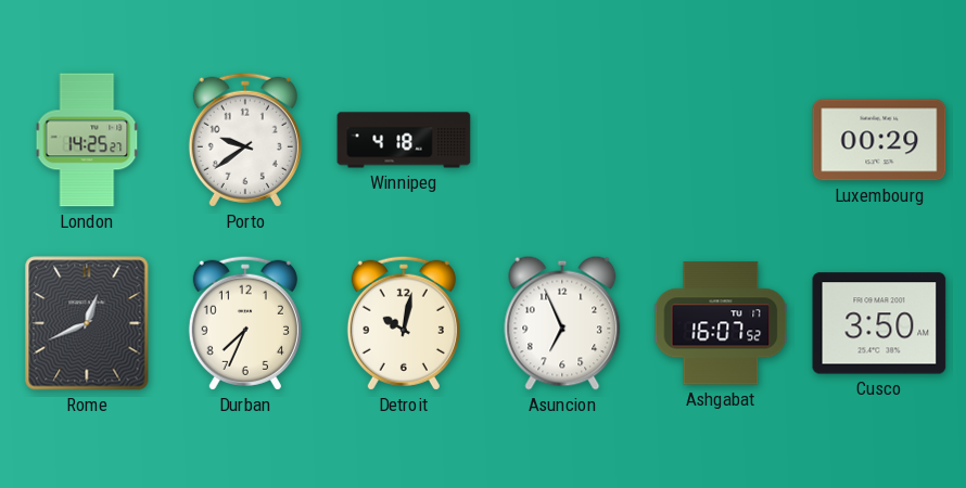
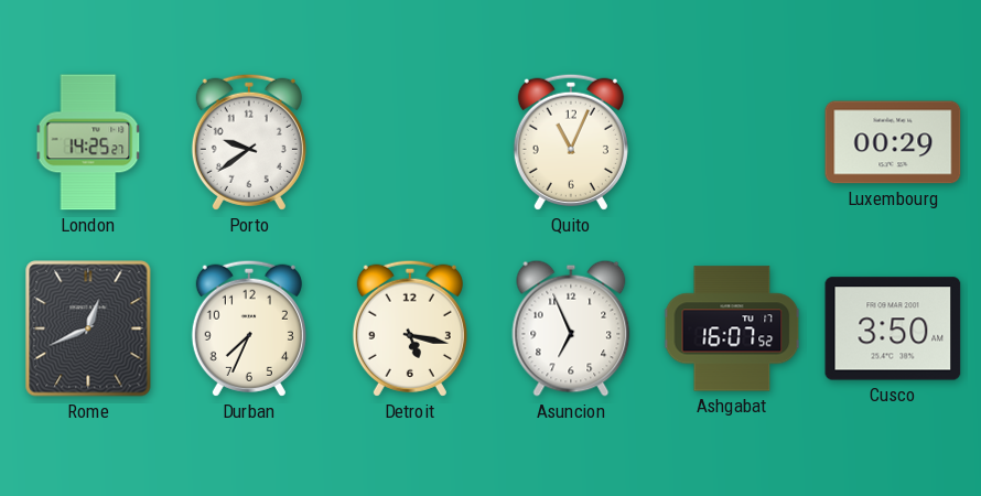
Winnipeg: 4:18 -> none (404, 140)
Quito: none -> 11:04 (571, 142)
Detroit: 10:02 -> 5:17 (410, 328)
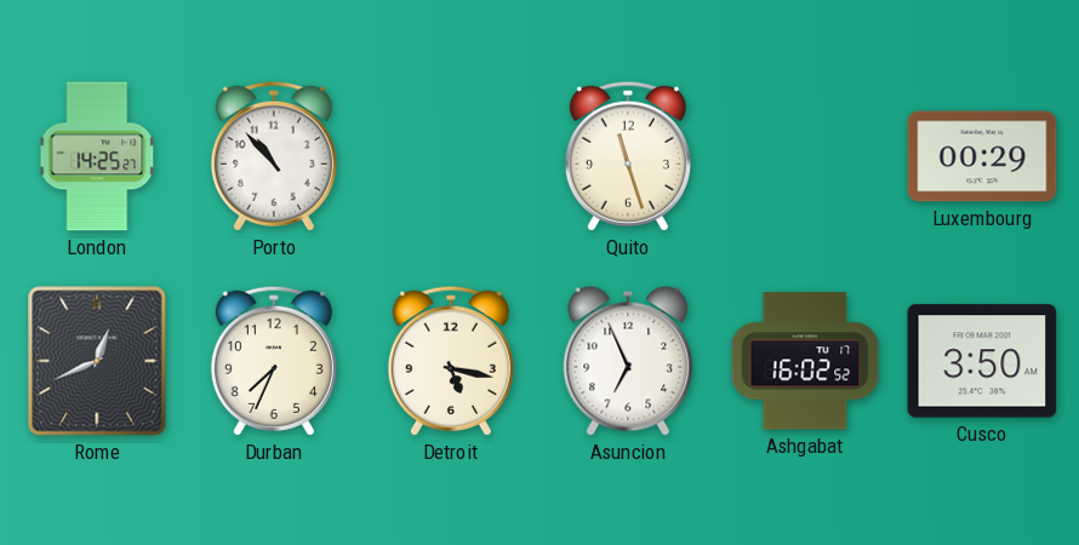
Porto: 9:39 -> 10:53 (274, 156)
Quito: 11:04 -> 11:27 (628, 156)
Ashgabat: 16:07 -> 16:02 (805, 361)
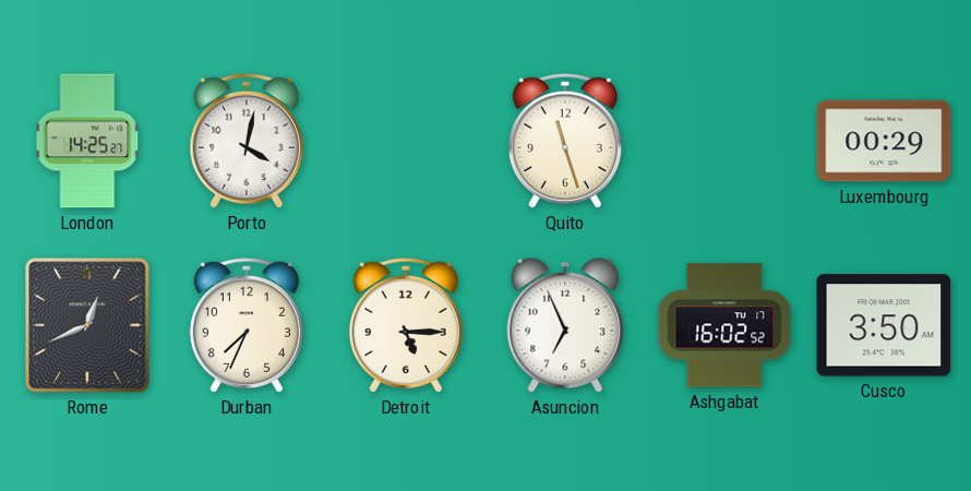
Porto: 10:53 -> 4:02 (247, 141)
Detroit: 5:17 -> 5:15 (406, 325)
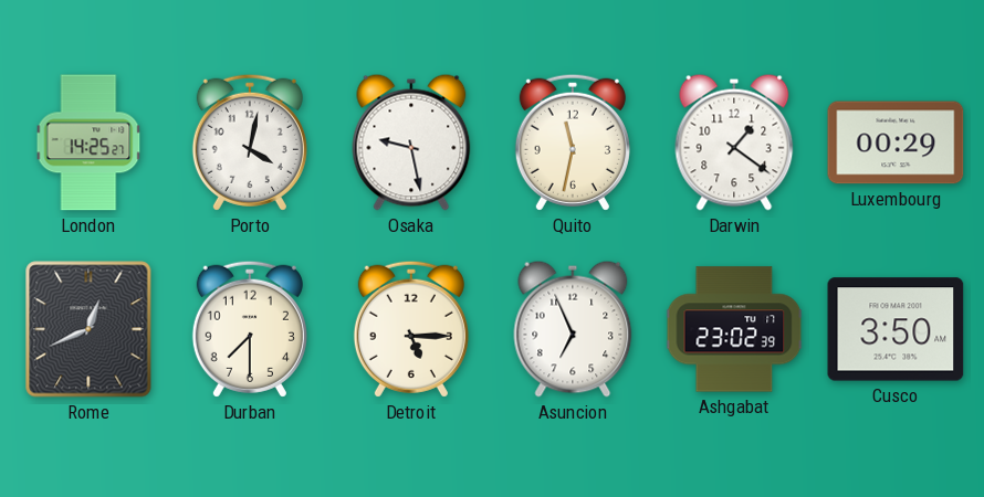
Osaka: none -> 9:28 (411, 142)
Quito: 11:27 -> 11:32 (573, 142)
Darwin: none -> 1:21 (734, 142)
Durban: 7:34 -> 7:30 (250, 329)
Ashgabat: 16:02 -> 23:02 (734, 329)
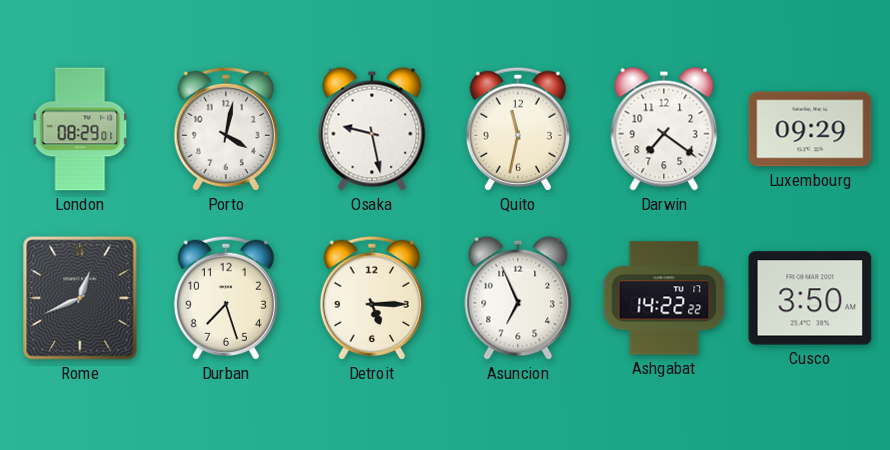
London: 14:25 -> 08:29 (80, 129)
Darwin: 1:21 -> 7:21 (664, 129)
Luxembourg: 00:29 -> 09:29 (810, 129)
Durban: 7:30 -> 7:27 (226, 298)
Ashgabat: 23:02 -> 14:22 (664, 298)
